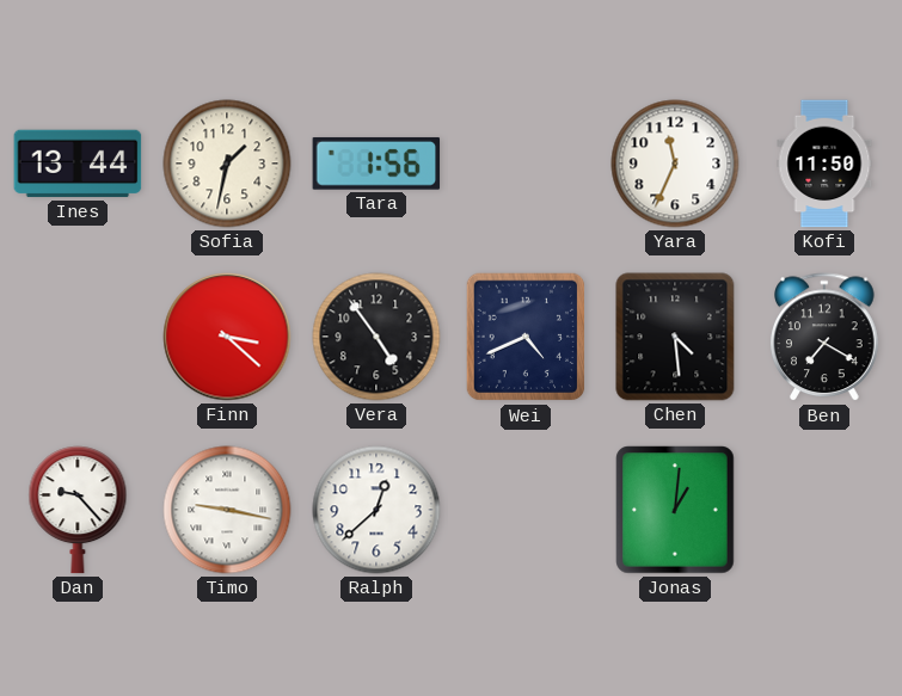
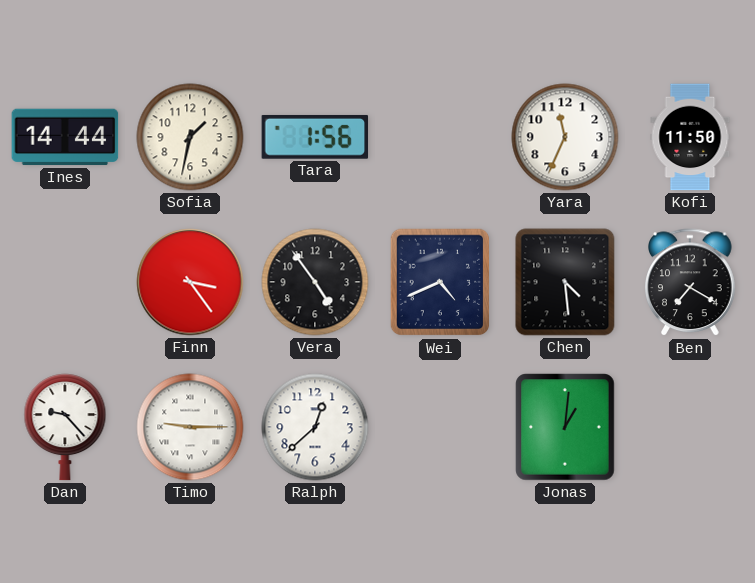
Ines: 13:44 -> 14:44 (65, 137)
Finn: 3:22 -> 3:24 (190, 282)
Timo: 9:17 -> 9:15 (190, 427)
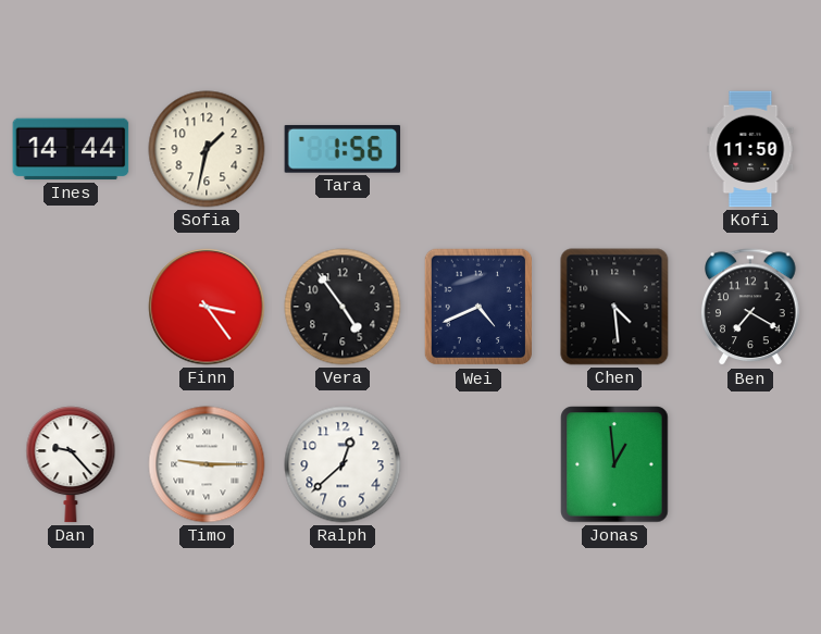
Yara: 11:34 -> none (565, 137)
Jonas: 1:01 -> 12:59 (614, 464)
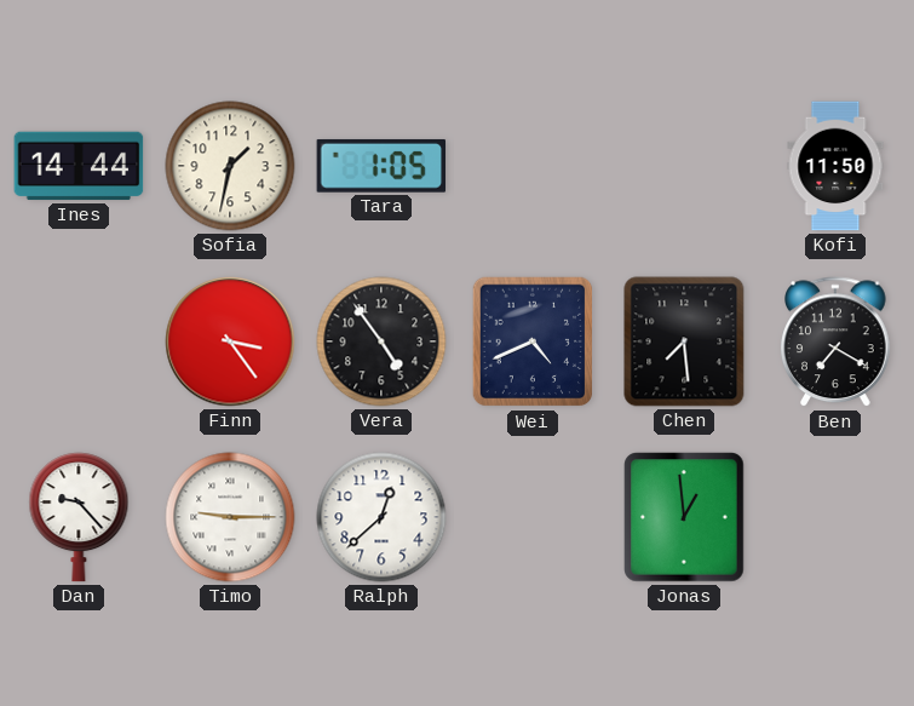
Tara: 1:56 -> 1:05 (381, 166)
Chen: 4:29 -> 7:29 (684, 341)
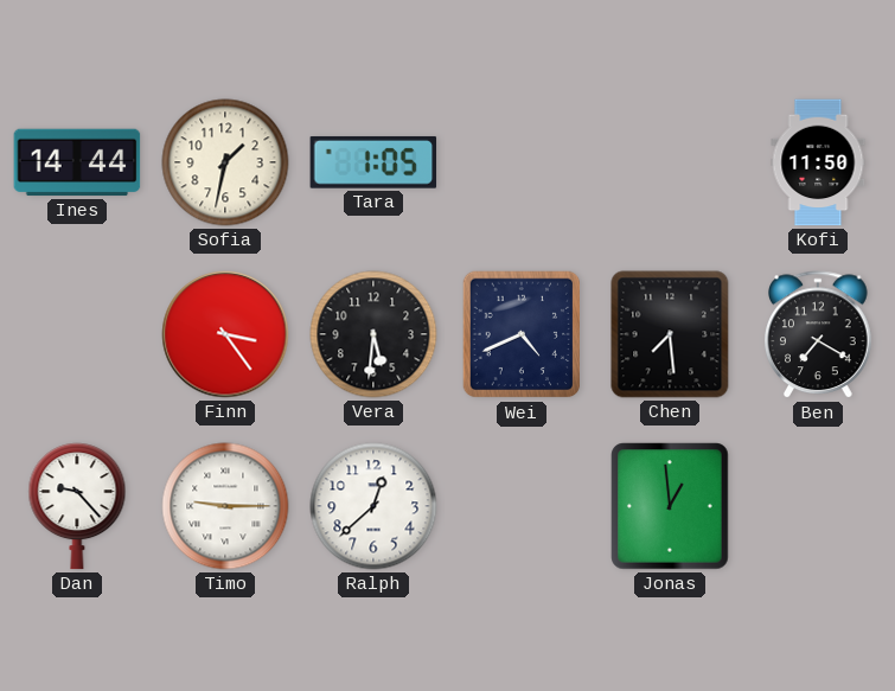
Vera: 4:54 -> 5:31 (373, 334)
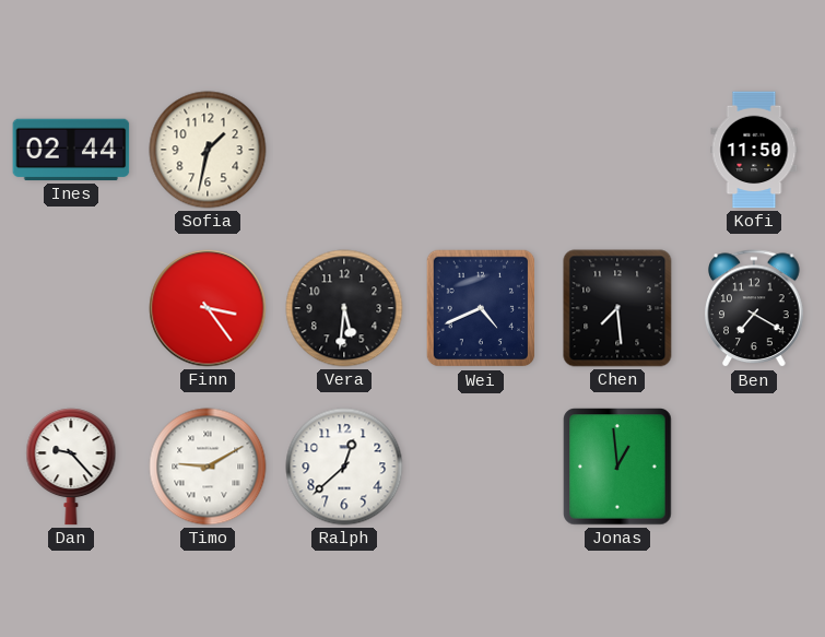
Ines: 14:44 -> 02:44 (71, 150)
Tara: 1:05 -> none (373, 162)
Timo: 9:15 -> 9:10 (208, 467)
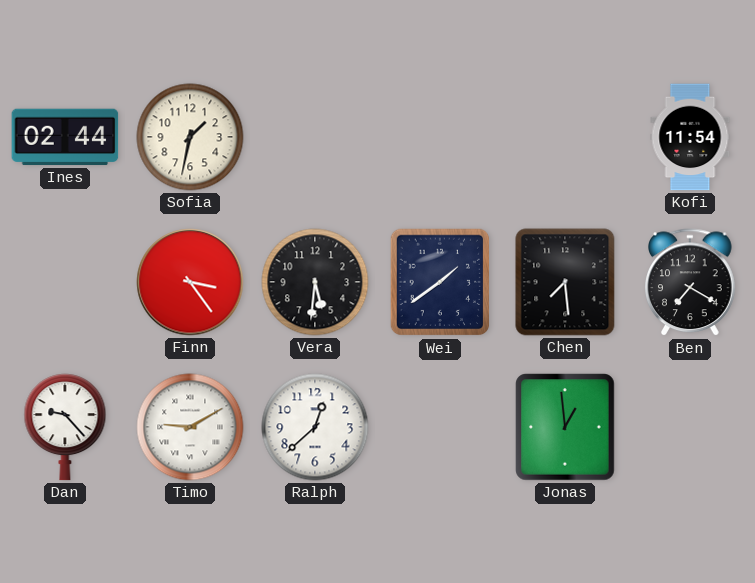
Kofi: 11:50 -> 11:54 (690, 137)
Wei: 4:41 -> 1:39 (439, 282)
